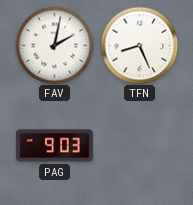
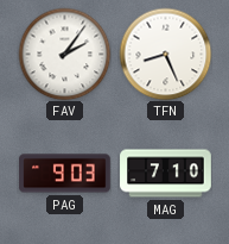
FAV: 2:02 -> 2:06 (64, 54)
MAG: none -> 7:10 (166, 174)
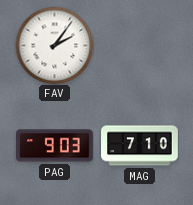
TFN: 8:26 -> none (165, 54)
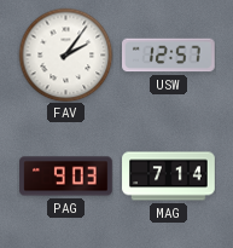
USW: none -> 12:57 (169, 56)
MAG: 7:10 -> 7:14 (169, 177)
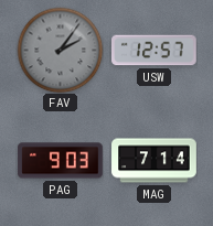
FAV dial: white -> grey (60, 50)
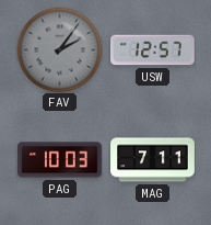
PAG: 9:03 -> 10:03 (60, 160)
MAG: 7:14 -> 7:11 (153, 160)
